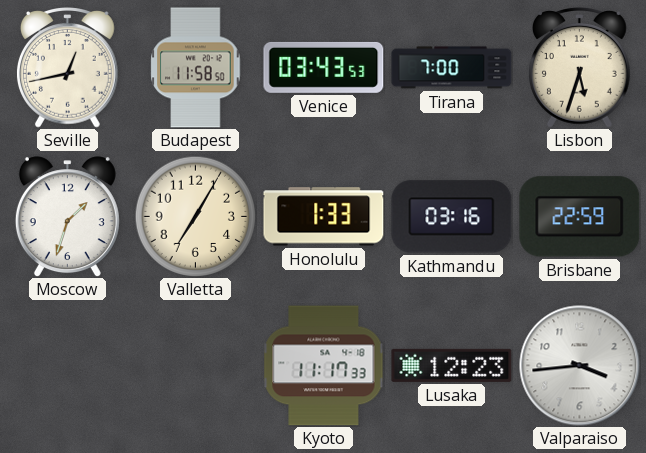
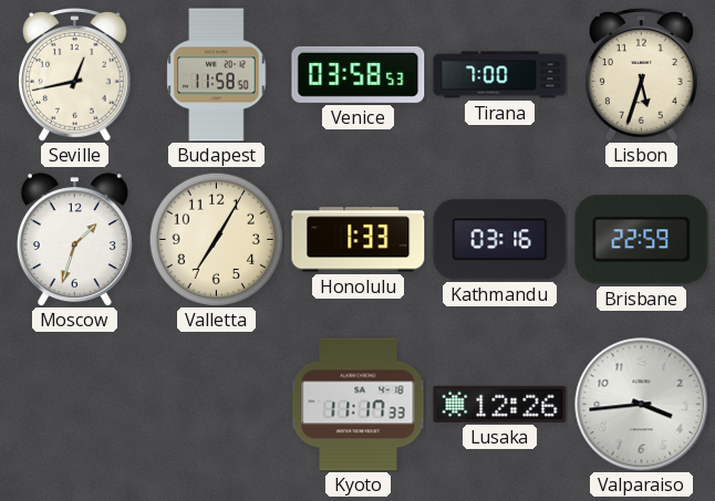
Venice: 03:43 -> 03:58 (359, 74)
Lusaka: 12:23 -> 12:26 (500, 404)
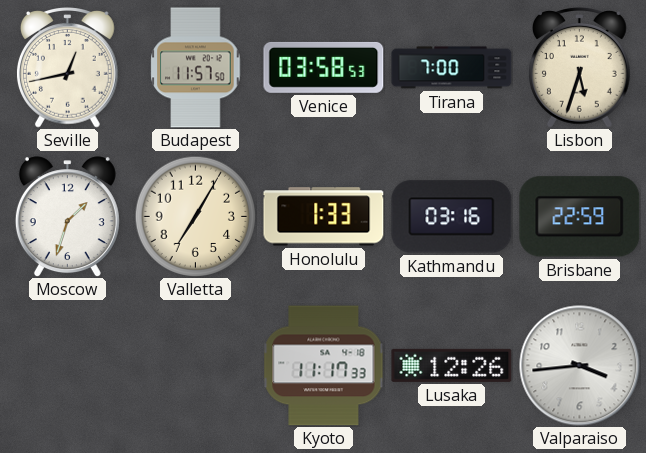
Budapest: 11:58 -> 11:57 (196, 68)
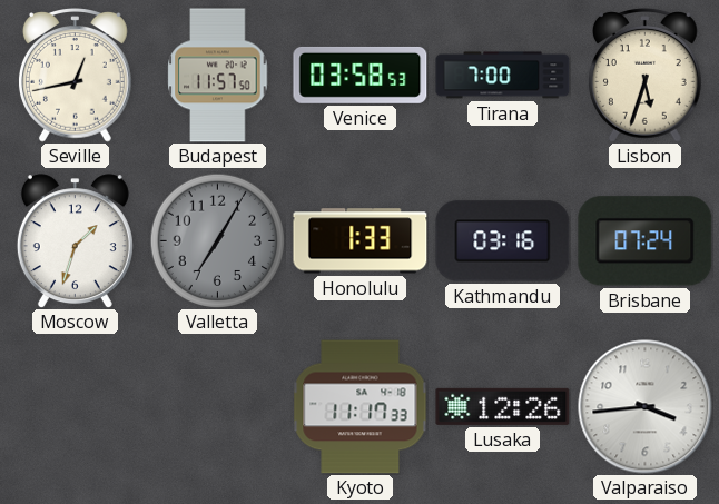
Valletta dial: cream -> grey (217, 240)
Brisbane: 22:59 -> 07:24 (646, 241)
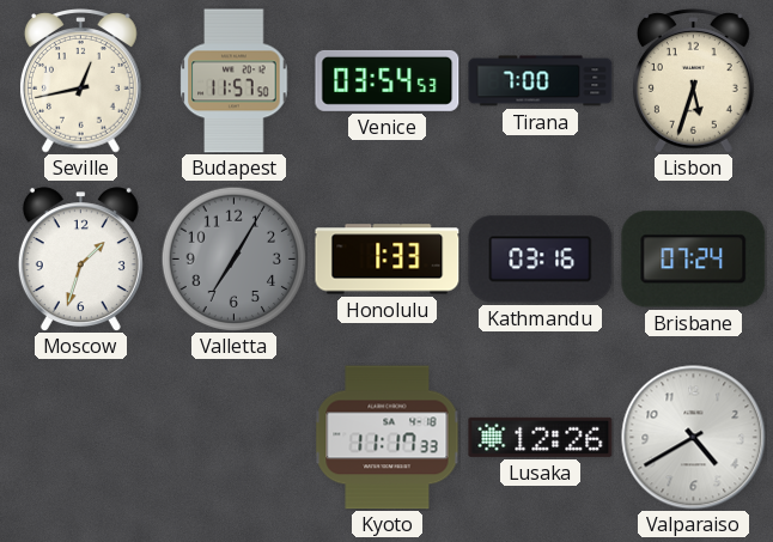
Venice: 03:58 -> 03:54 (388, 80)
Valparaiso: 3:44 -> 4:40 (694, 438)
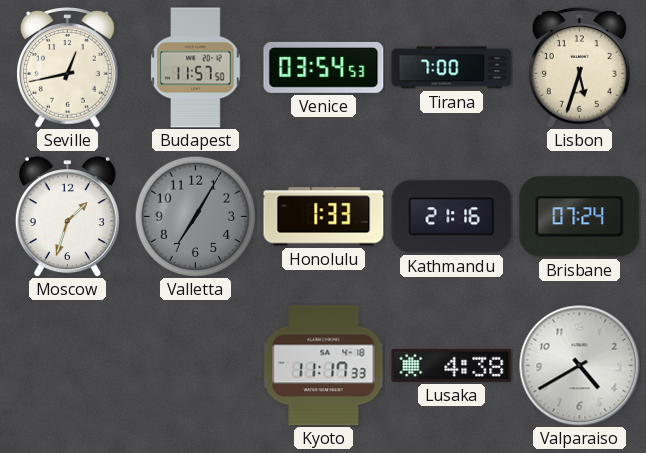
Kathmandu: 03:16 -> 21:16 (452, 217)
Lusaka: 12:26 -> 4:38 (452, 365)
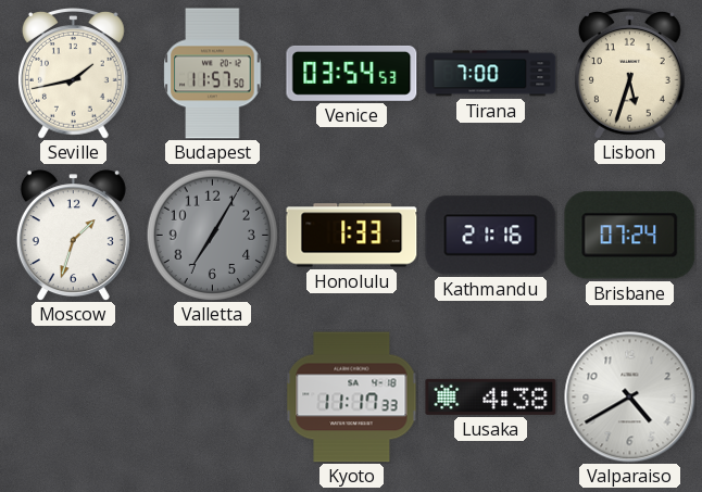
Seville: 12:43 -> 1:43 (73, 74)
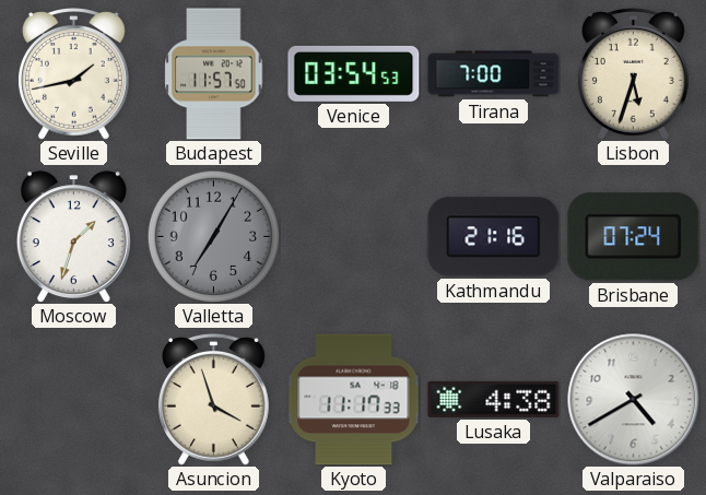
Honolulu: 1:33 -> none (352, 236)
Asuncion: none -> 3:57 (213, 400)
